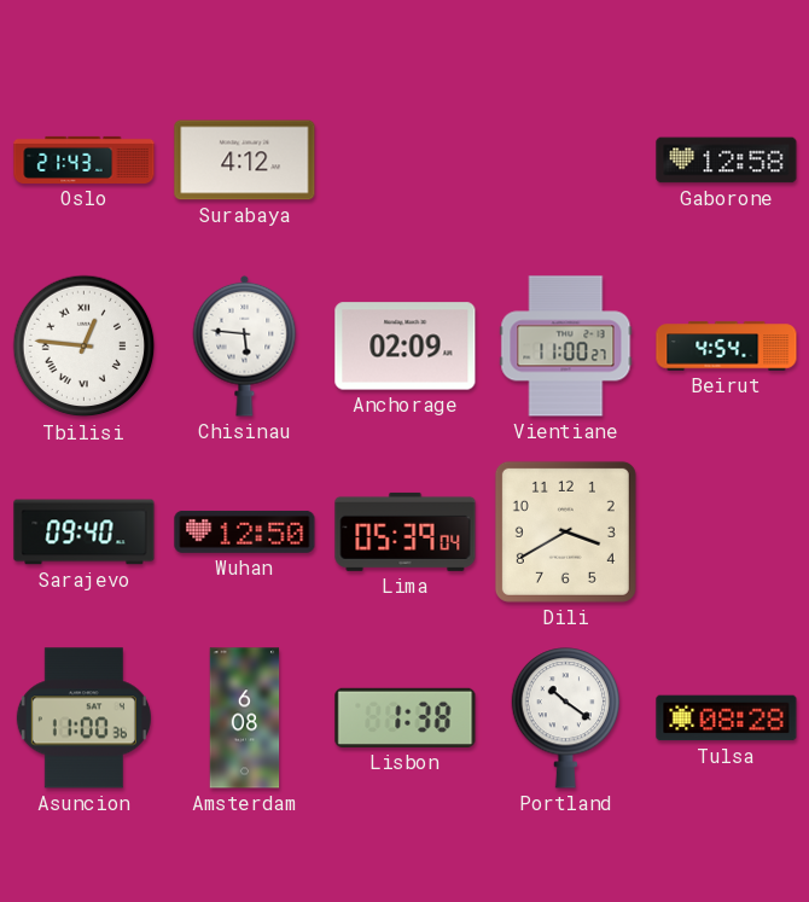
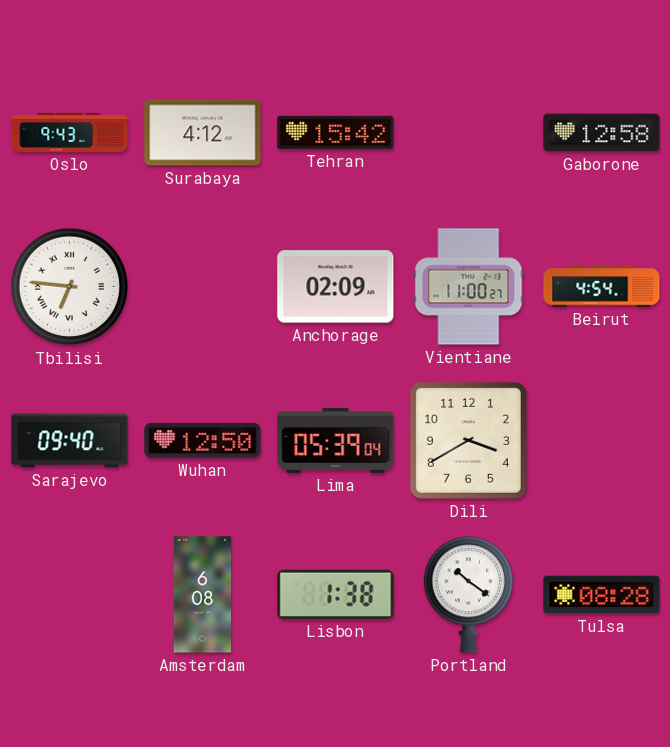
Oslo: 21:43 -> 9:43 (70, 132)
Tehran: none -> 15:42 (336, 132)
Tbilisi: 12:46 -> 6:46 (70, 287)
Chisinau: 5:46 -> none (245, 345)
Asuncion: 11:00 -> none (83, 718)
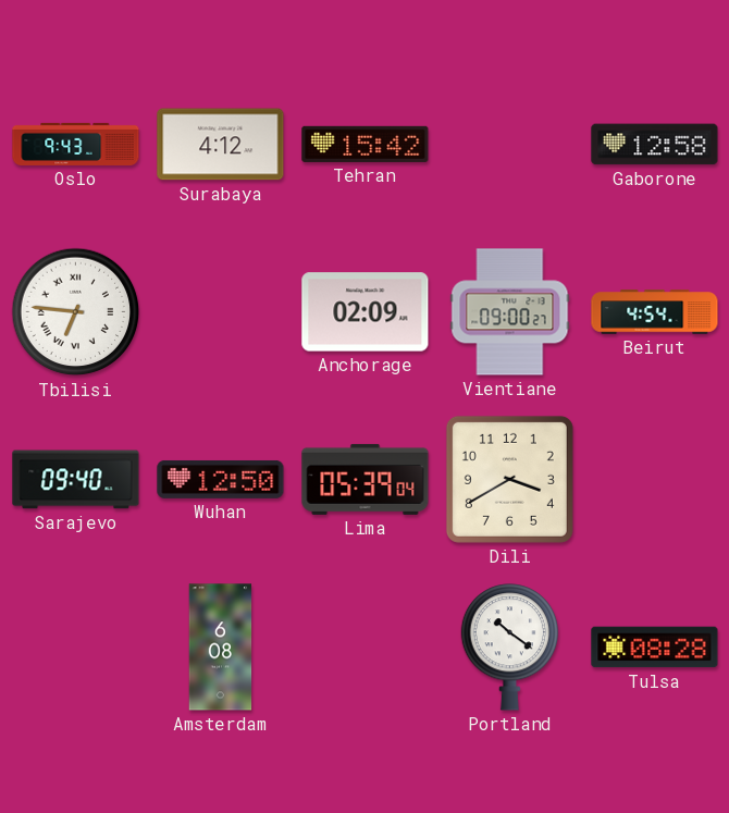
Vientiane: 11:00 -> 09:00 (510, 312)
Lisbon: 1:38 -> none (336, 594)
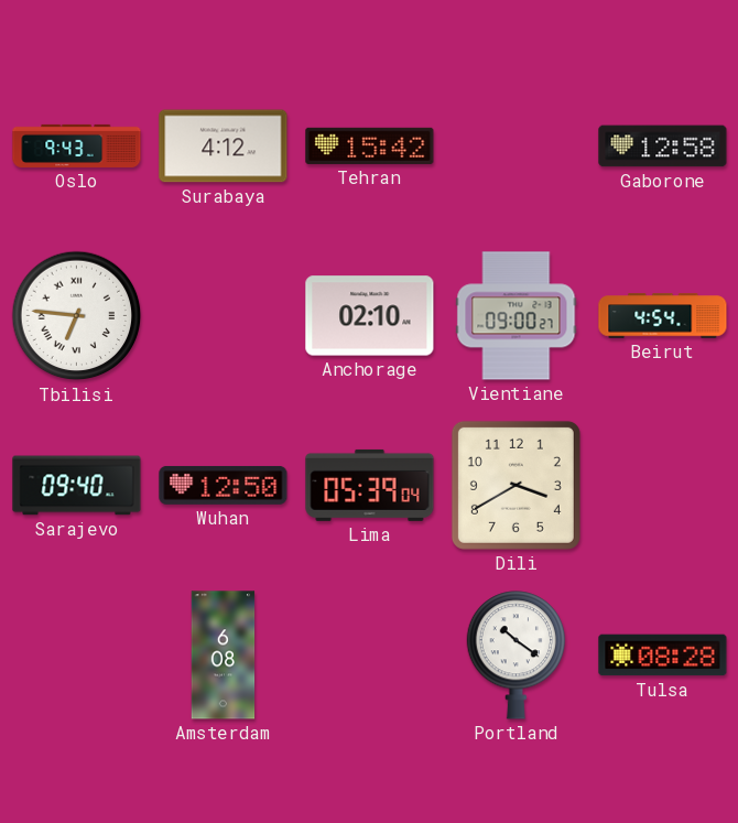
Anchorage: 02:09 -> 02:10 (370, 316)
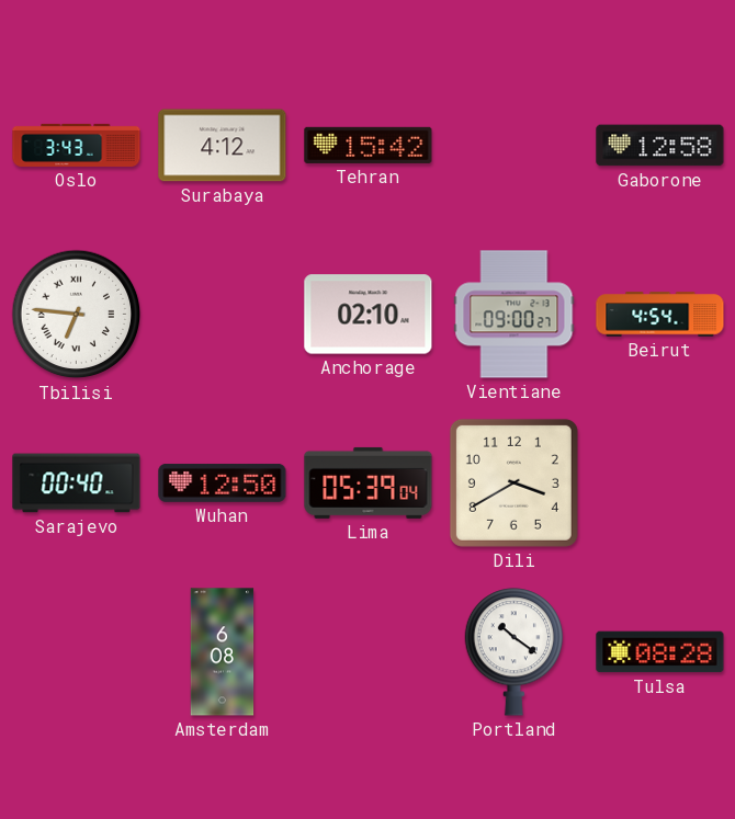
Oslo: 9:43 -> 3:43 (77, 145)
Sarajevo: 09:40 -> 00:40 (77, 484)
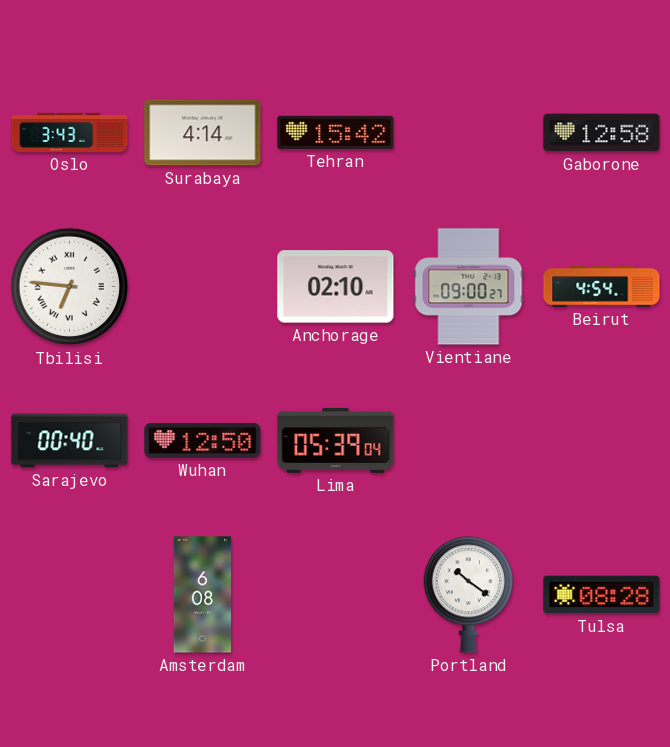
Surabaya: 4:12 -> 4:14 (203, 133)
Dili: 3:40 -> none (513, 482)
